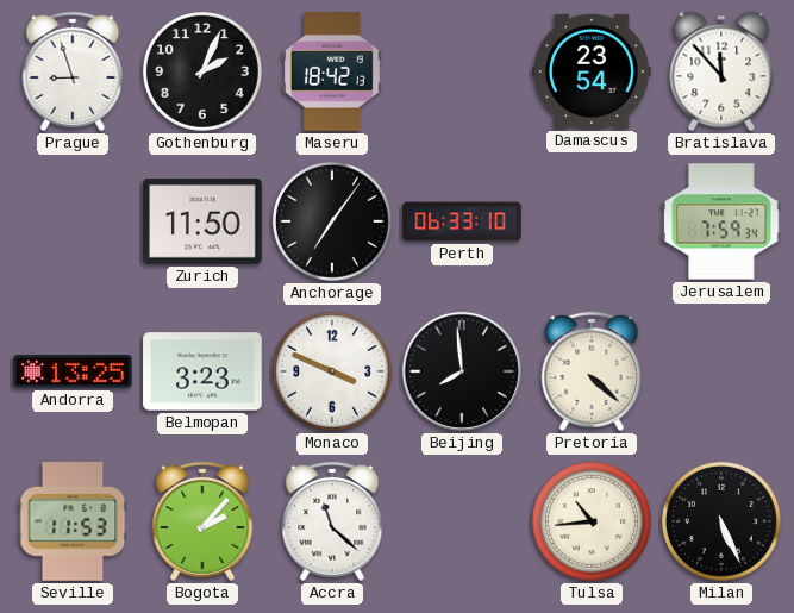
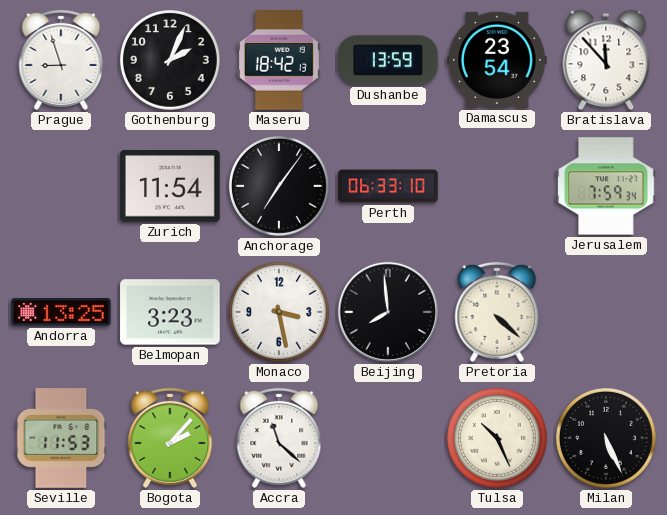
Dushanbe: none -> 13:59 (388, 60)
Zurich: 11:50 -> 11:54 (170, 187)
Monaco: 3:49 -> 3:28 (279, 312)
Tulsa: 10:44 -> 10:26 (497, 438)
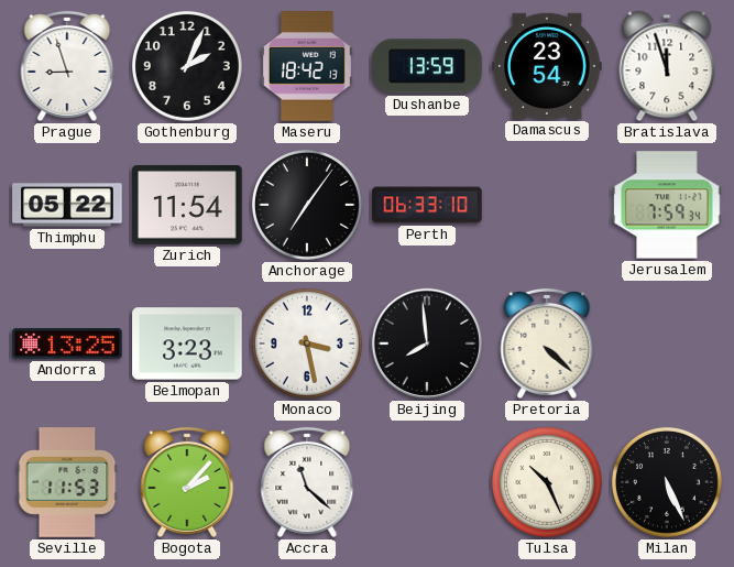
Bratislava: 11:53 -> 11:57 (667, 66)
Thimphu: none -> 05:22 (67, 205)
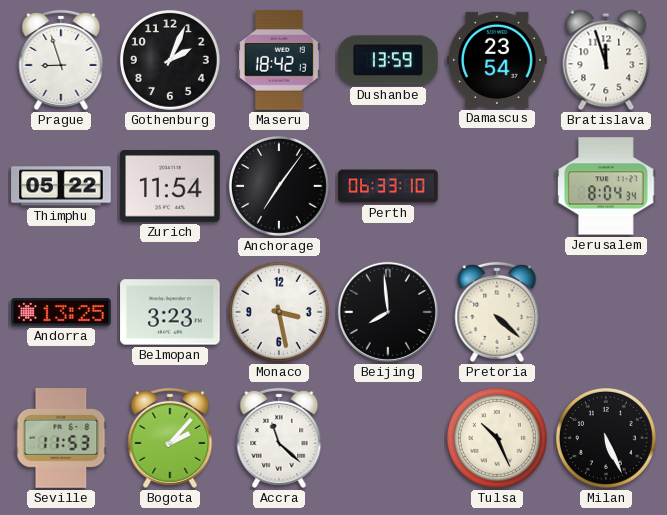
Jerusalem: 7:59 -> 8:04 (606, 186)
